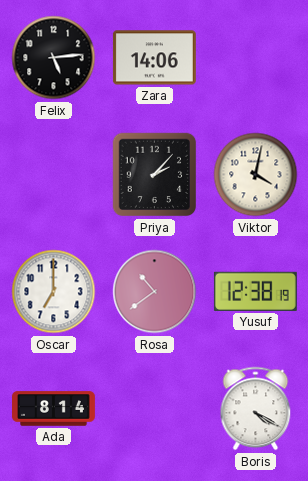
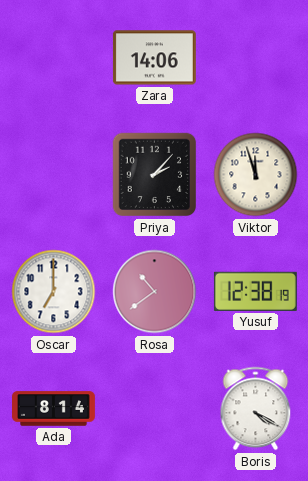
Felix: 5:14 -> none (54, 58)
Viktor: 4:02 -> 11:57 (256, 175)
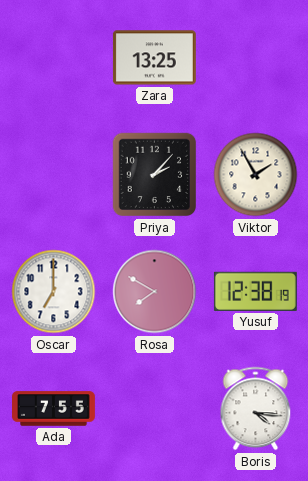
Zara: 14:06 -> 13:25 (154, 58)
Viktor: 11:57 -> 1:55 (256, 175)
Rosa: 10:39 -> 7:50 (155, 292)
Ada: 8:14 -> 7:55 (54, 409)
Boris: 4:20 -> 4:16 (256, 409)
